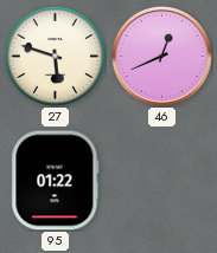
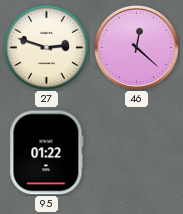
27: 5:48 -> 2:48 (46, 47)
46: 12:41 -> 12:22 (136, 47)
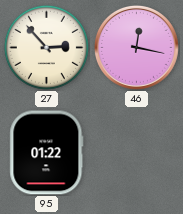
27: 2:48 -> 2:53 (46, 47)
46: 12:22 -> 12:17 (136, 47)
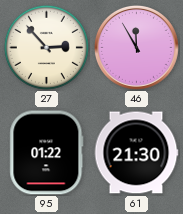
46: 12:17 -> 11:55 (136, 47)
61: none -> 21:30 (136, 153)
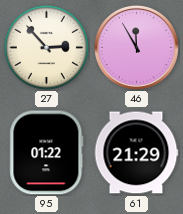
61: 21:30 -> 21:29 (136, 153)
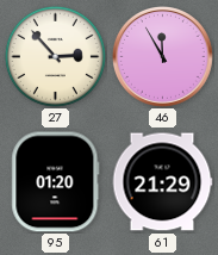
95: 01:22 -> 01:20 (56, 182)
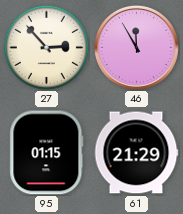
95: 01:20 -> 01:15 (47, 153)
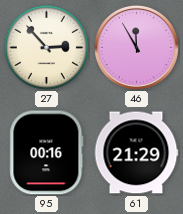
95: 01:15 -> 00:16 (47, 153)
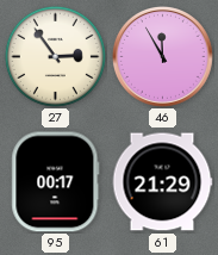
27: 2:53 -> 2:54 (55, 56)
95: 00:16 -> 00:17 (56, 182)
